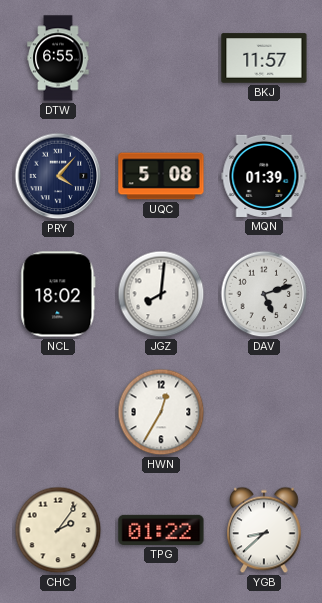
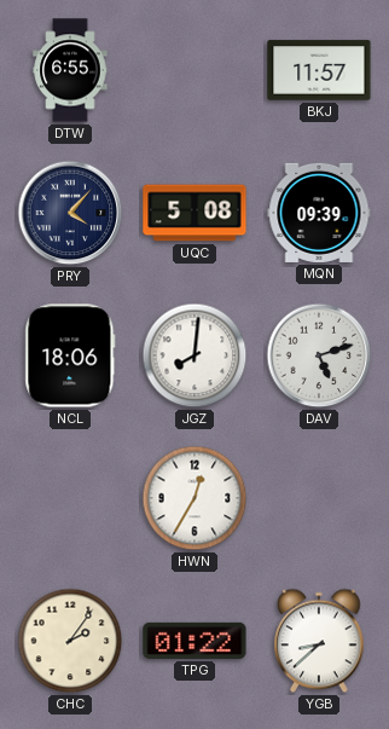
MQN: 01:39 -> 09:39 (319, 213)
NCL: 18:02 -> 18:06 (70, 355)
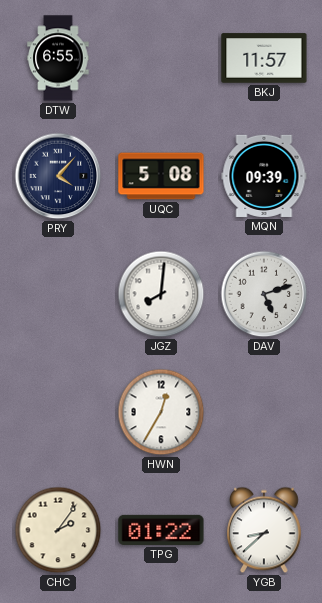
NCL: 18:06 -> none (70, 355)
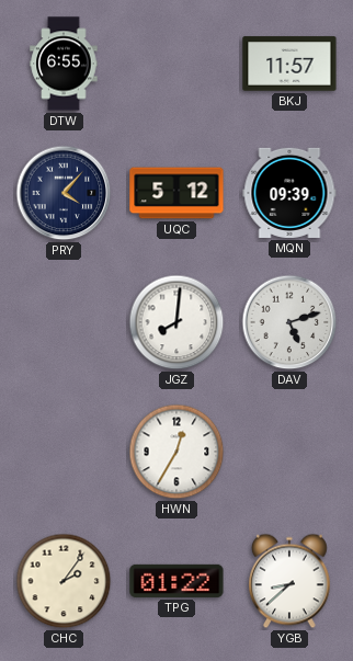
UQC: 5:08 -> 5:12 (176, 193)
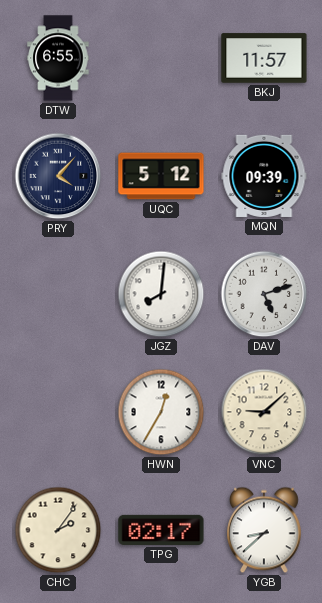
VNC: none -> 9:08 (264, 412)
TPG: 01:22 -> 02:17 (161, 530)
